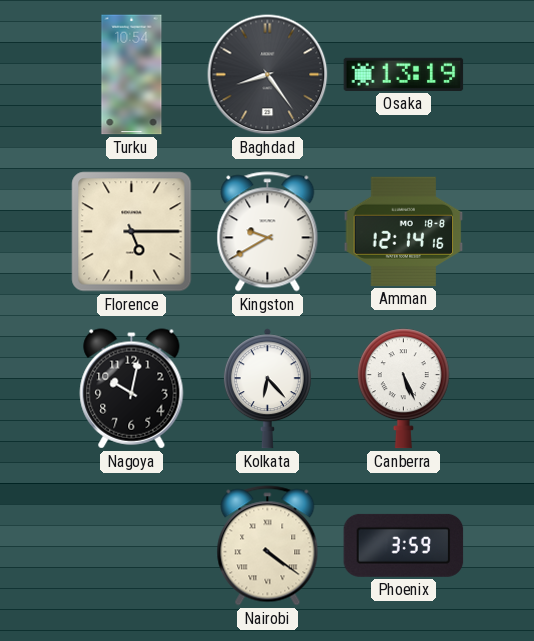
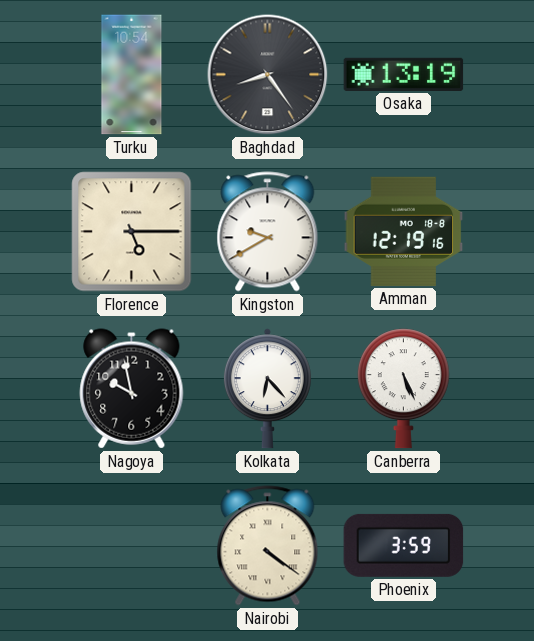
Amman: 12:14 -> 12:19 (404, 231)
Nagoya: 10:02 -> 9:58 (132, 389)
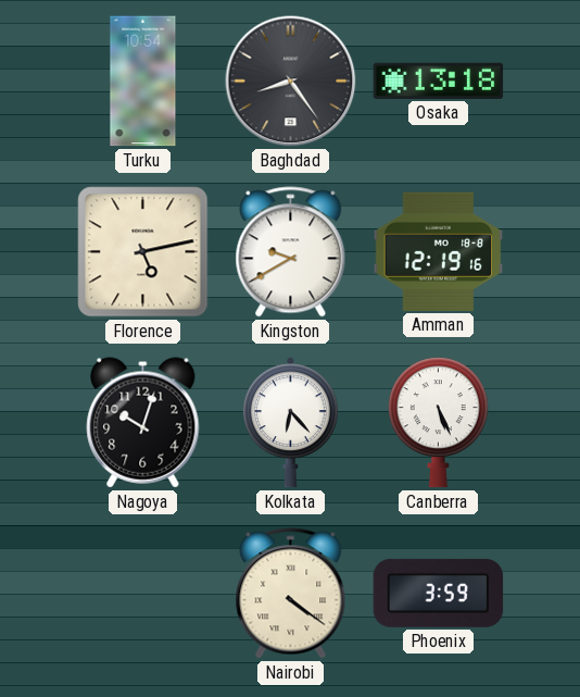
Osaka: 13:19 -> 13:18 (439, 80)
Florence: 5:15 -> 5:13 (143, 252)
Nagoya: 9:58 -> 10:03 (143, 423)
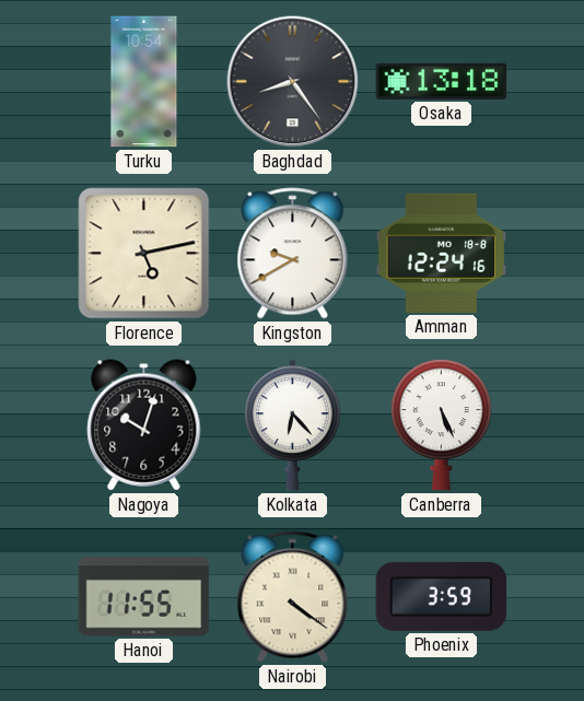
Amman: 12:19 -> 12:24 (442, 253)
Hanoi: none -> 11:55 (144, 597)
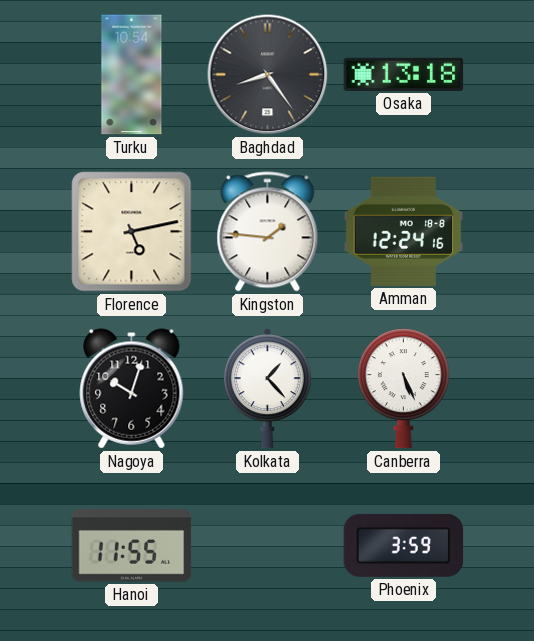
Kingston: 9:40 -> 1:46 (268, 232)
Kolkata: 6:23 -> 1:23 (267, 389)
Nairobi: 4:21 -> none (293, 597)
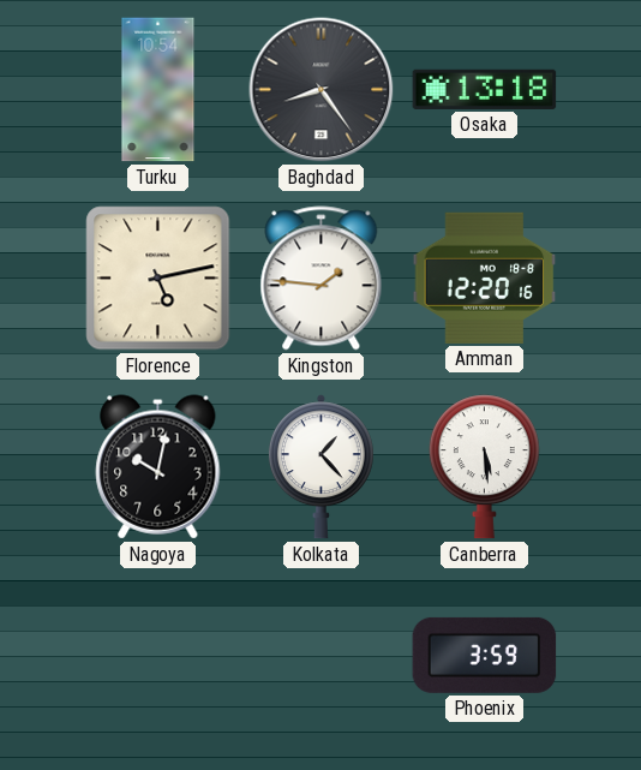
Amman: 12:24 -> 12:20 (485, 277)
Nagoya: 10:03 -> 10:02 (158, 467)
Canberra: 5:26 -> 5:29 (484, 467)
Hanoi: 11:55 -> none (132, 546)
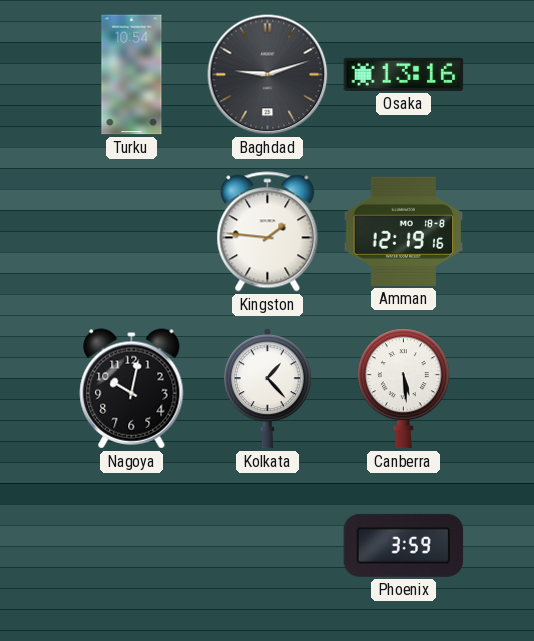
Baghdad: 8:24 -> 9:12 (268, 75)
Osaka: 13:18 -> 13:16 (404, 74)
Florence: 5:13 -> none (158, 279)
Amman: 12:20 -> 12:19 (404, 231)
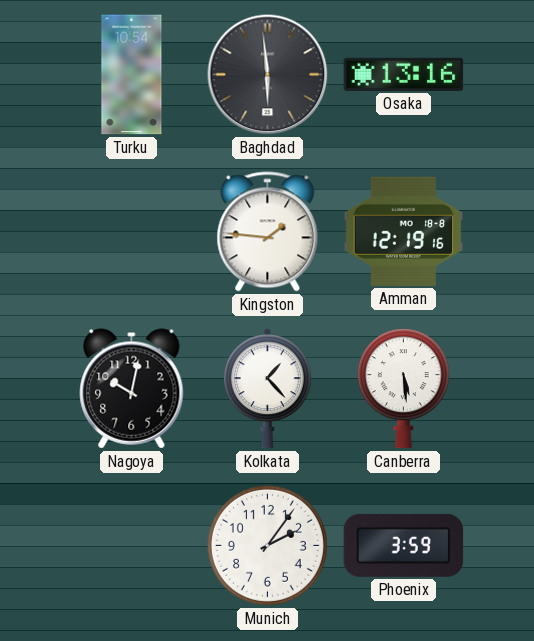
Baghdad: 9:12 -> 5:59 (268, 75)
Munich: none -> 2:06 (267, 545)
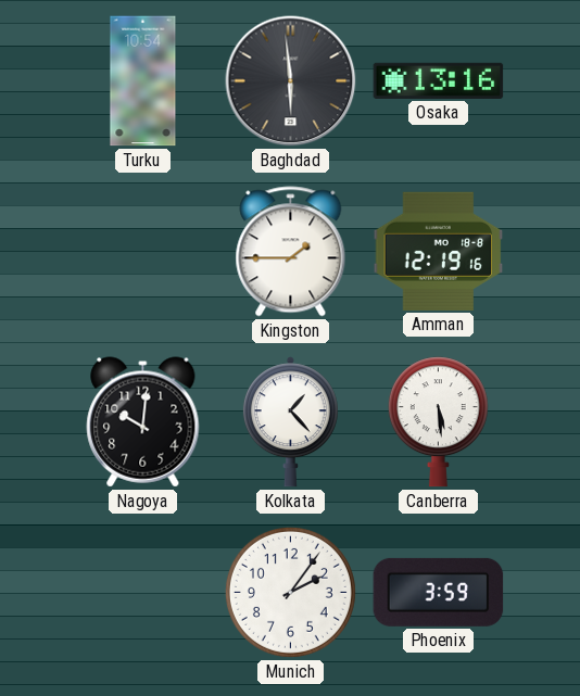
Kingston: 1:46 -> 1:45 (291, 252)
Nagoya: 10:02 -> 10:01 (143, 422)
